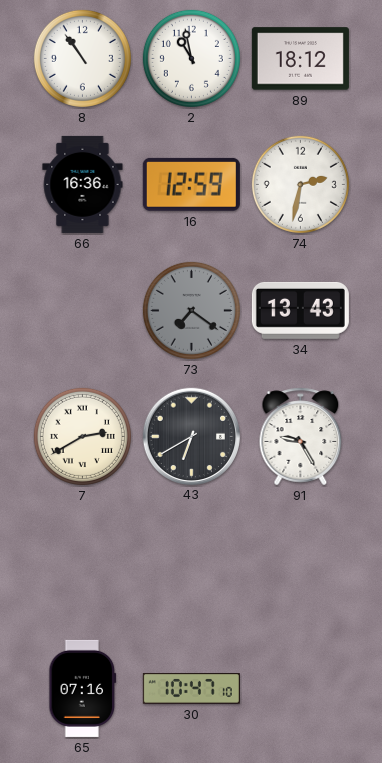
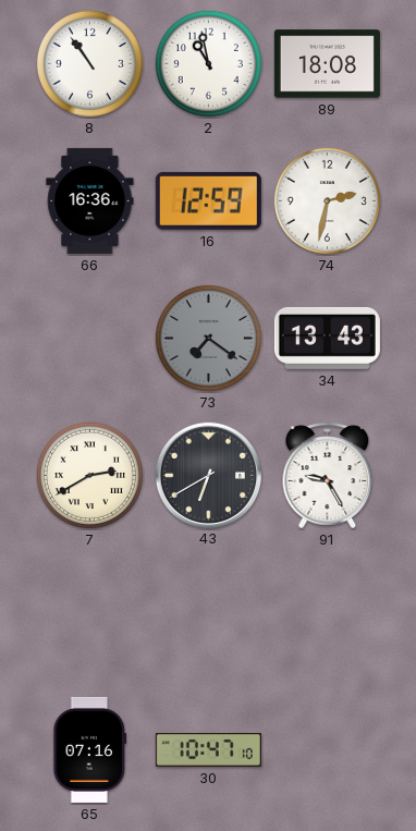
89: 18:12 -> 18:08 (327, 64)
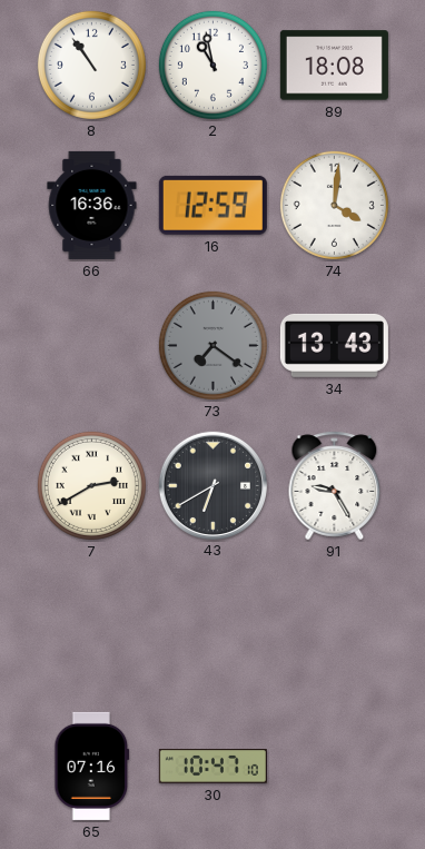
74: 2:32 -> 4:01 (334, 205)
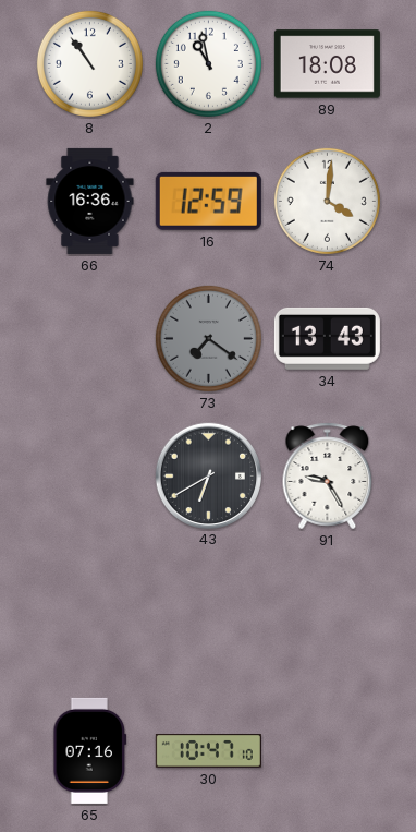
7: 2:40 -> none (91, 485)
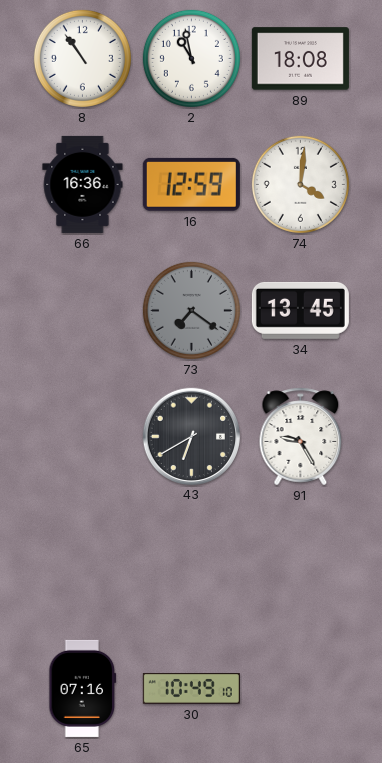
34: 13:43 -> 13:45 (300, 310)
30: 10:47 -> 10:49 (191, 689)
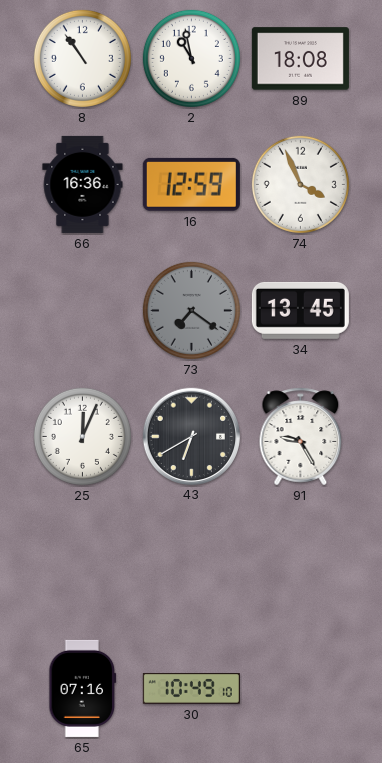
74: 4:01 -> 3:56 (300, 184)
25: none -> 12:04 (82, 436)
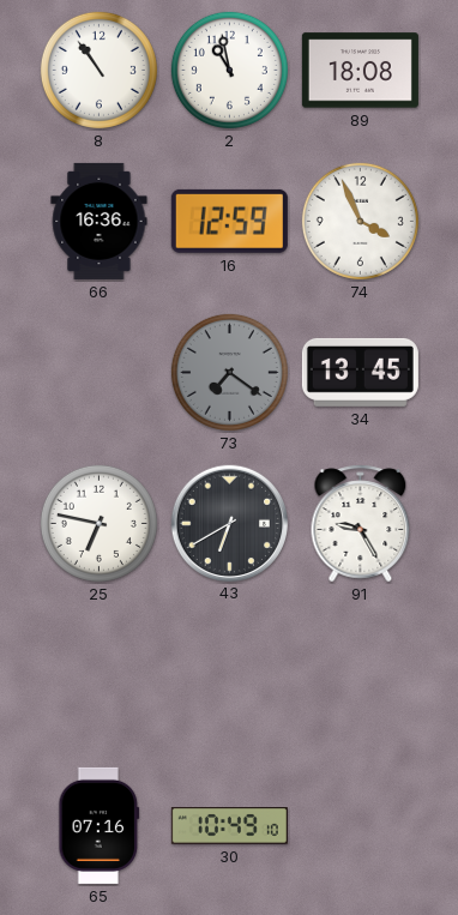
25: 12:04 -> 6:47 (98, 523)
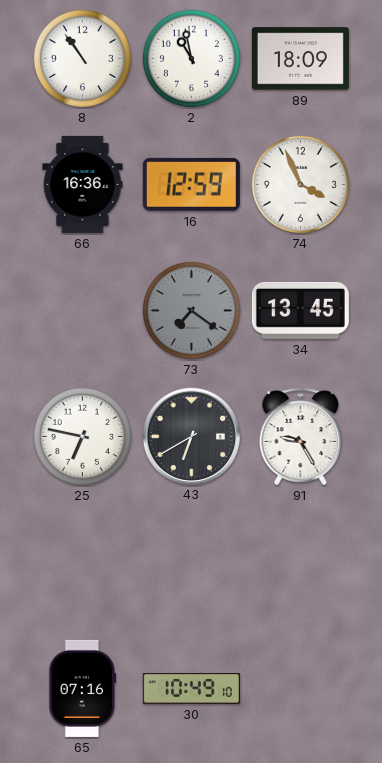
89: 18:08 -> 18:09 (300, 59)
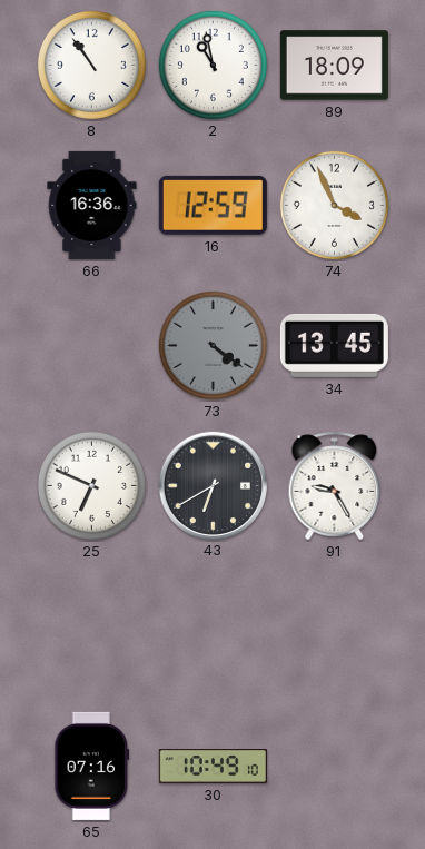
73: 7:21 -> 4:21 (212, 345)
25: 6:47 -> 6:49 (91, 485)
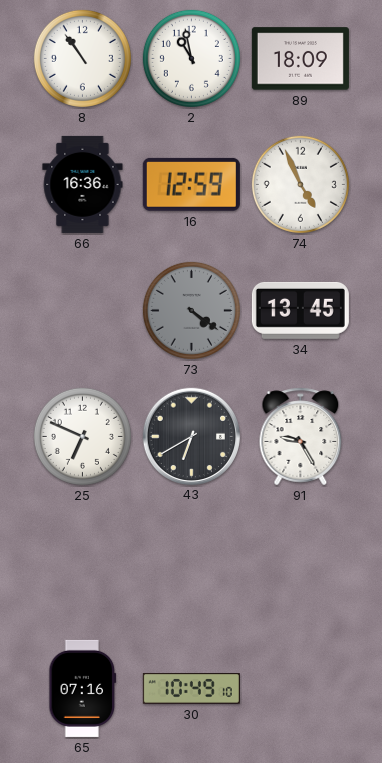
74: 3:56 -> 4:56 (300, 184)
